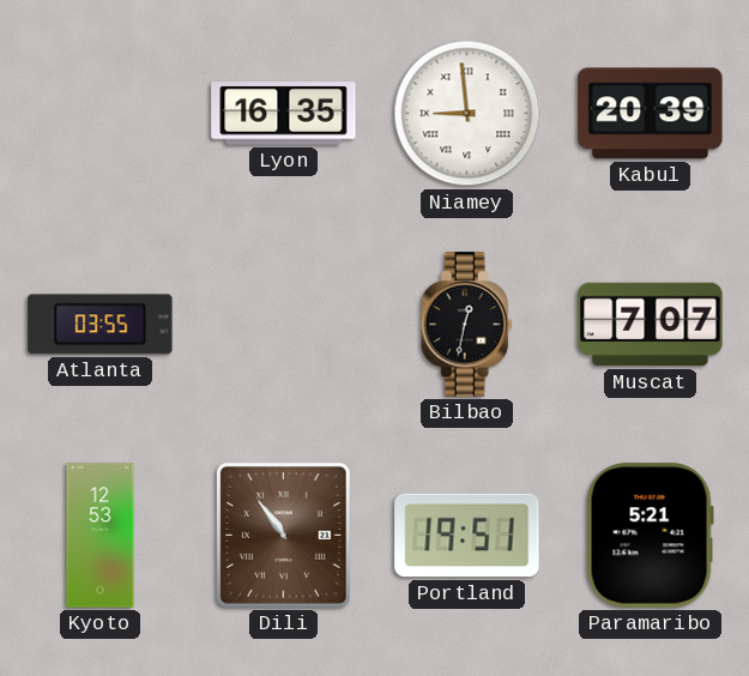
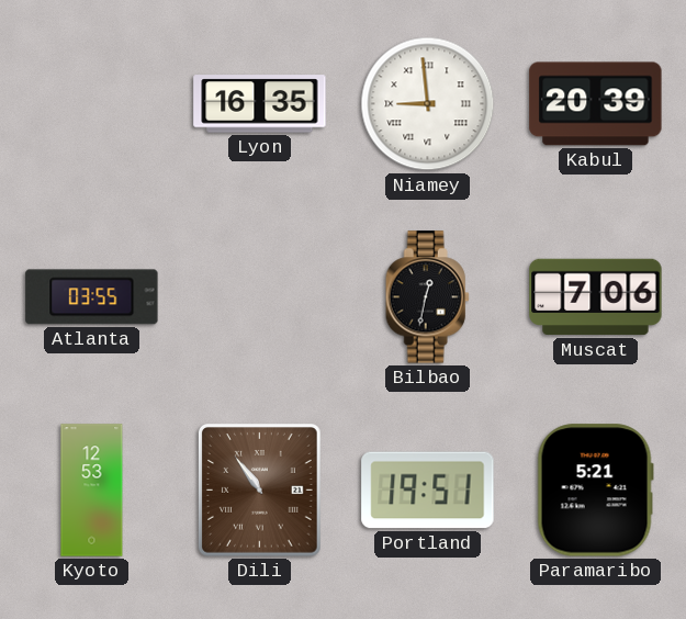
Muscat: 7:07 -> 7:06 (596, 297)
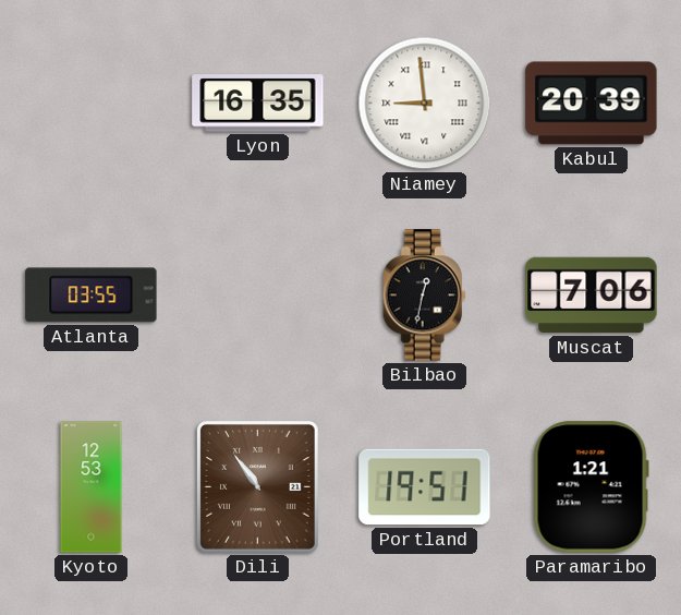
Paramaribo: 5:21 -> 1:21 (591, 487)
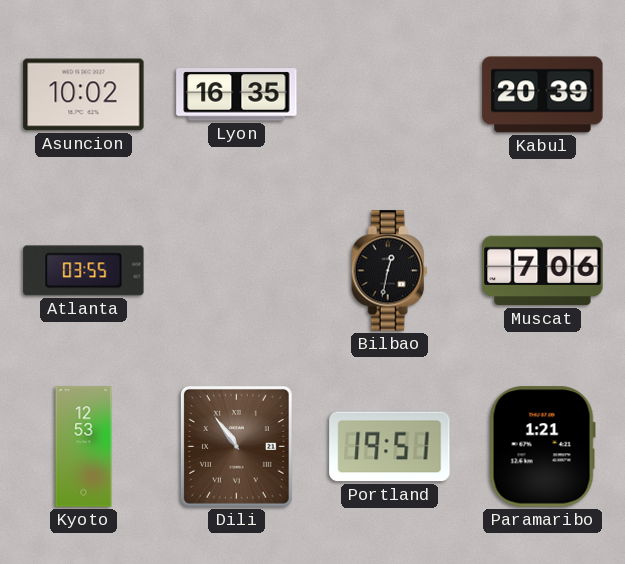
Asuncion: none -> 10:02 (84, 95)
Niamey: 8:59 -> none (425, 104)
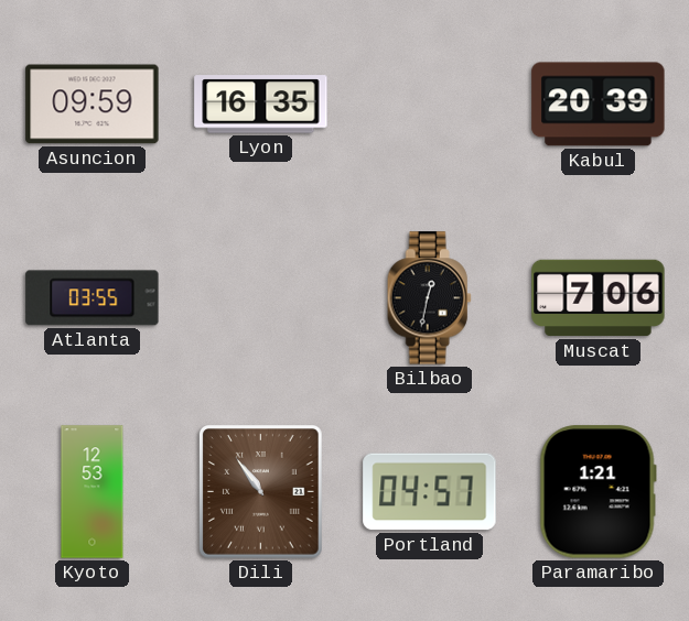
Asuncion: 10:02 -> 09:59 (93, 105)
Portland: 19:51 -> 04:57 (430, 492)
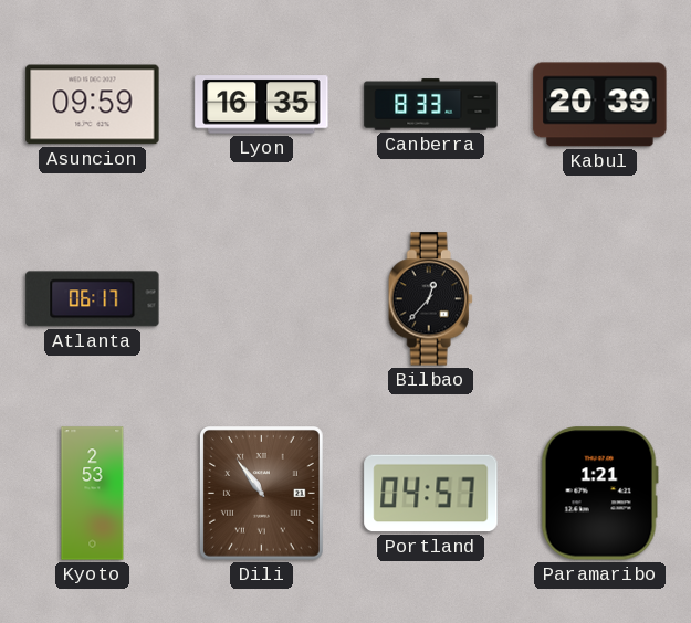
Canberra: none -> 8:33 (431, 105)
Atlanta: 03:55 -> 06:17 (93, 299)
Bilbao: 12:32 -> 12:37 (430, 299)
Muscat: 7:06 -> none (599, 298)
Kyoto: 12:53 -> 2:53 (93, 494)
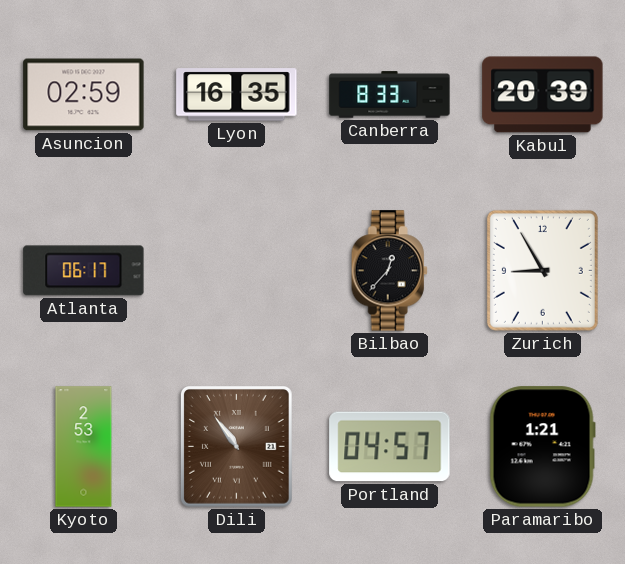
Asuncion: 09:59 -> 02:59 (84, 95)
Zurich: none -> 8:55 (542, 270)
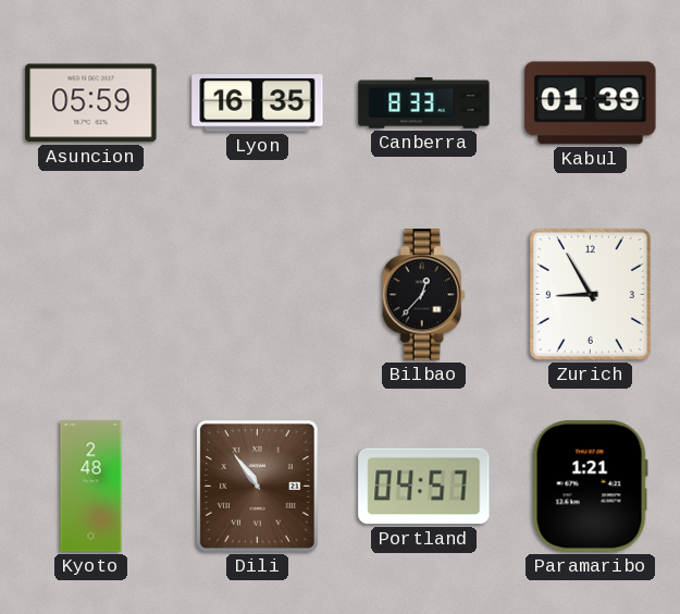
Asuncion: 02:59 -> 05:59 (91, 103)
Kabul: 20:39 -> 01:39 (591, 103)
Atlanta: 06:17 -> none (84, 271)
Kyoto: 2:53 -> 2:48 (91, 487)
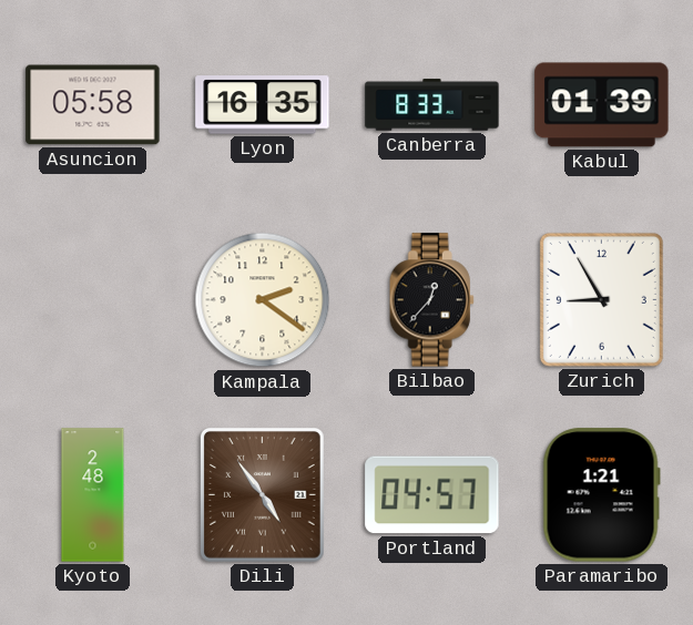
Asuncion: 05:59 -> 05:58 (93, 105)
Kampala: none -> 2:21 (263, 300)
Dili: 10:54 -> 4:54 (262, 495)
